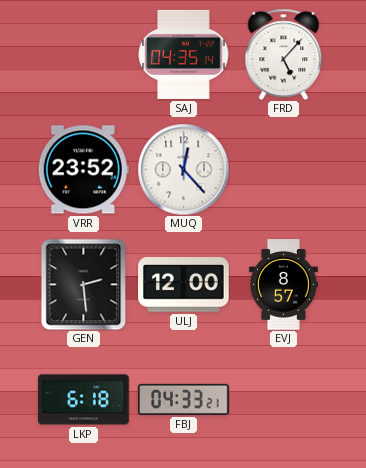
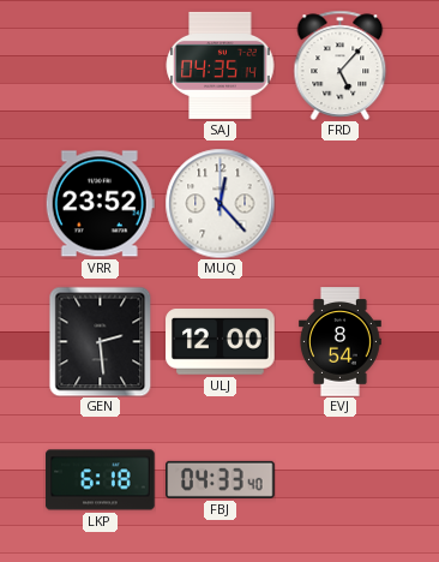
EVJ: 8:57 -> 8:54 (339, 342)
FBJ: 04:33:21 -> 04:33:40 (221, 479)
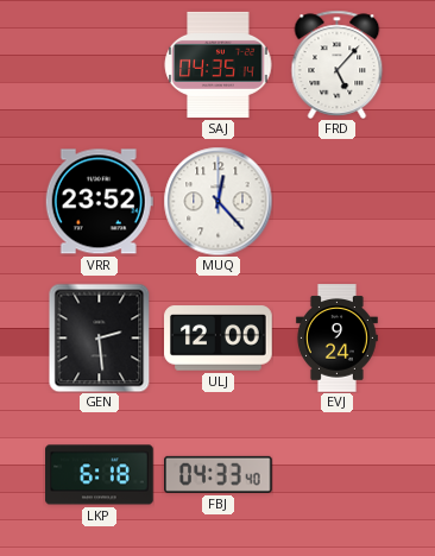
EVJ: 8:54 -> 9:24 (336, 339)
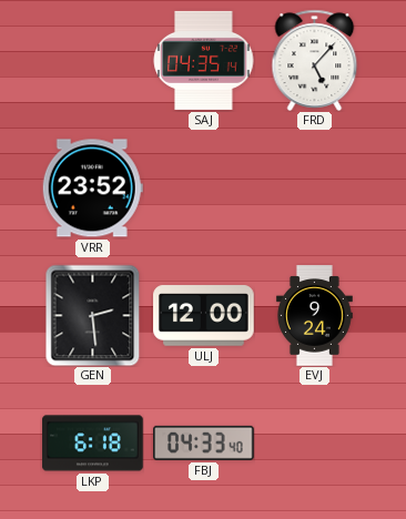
MUQ: 12:23 -> none (218, 201)
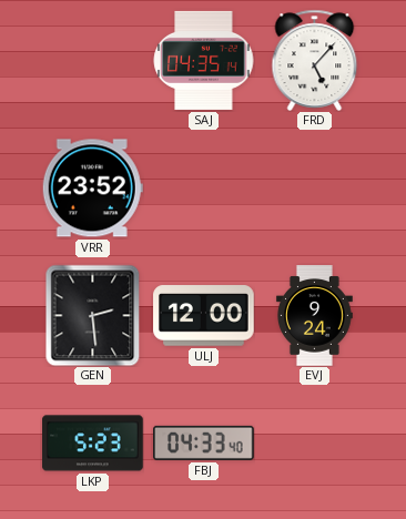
LKP: 6:18 -> 5:23 (93, 444)
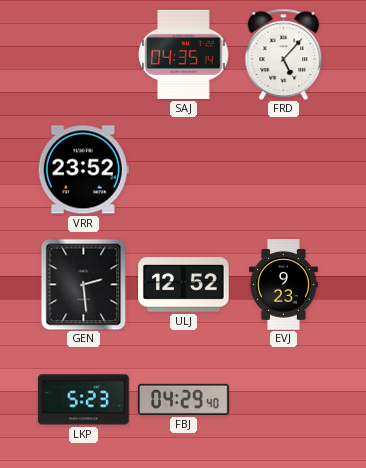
ULJ: 12:00 -> 12:52 (184, 285)
EVJ: 9:24 -> 9:23 (283, 285)
FBJ: 04:33 -> 04:29 (184, 399)
